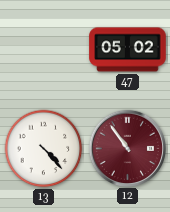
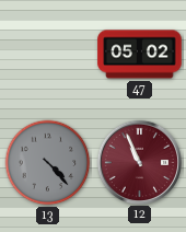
13 dial: white -> grey (48, 163)
12: 10:54 -> 10:56 (139, 162)
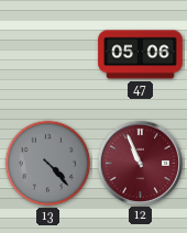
47: 05:02 -> 05:06 (141, 55)
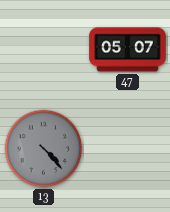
47: 05:06 -> 05:07 (128, 50)
12: 10:56 -> none (140, 163)
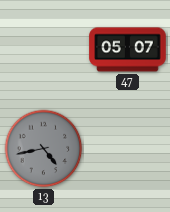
13: 4:23 -> 4:43 (44, 149)
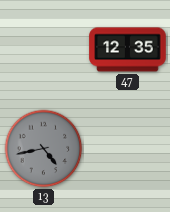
47: 05:07 -> 12:35 (128, 50)
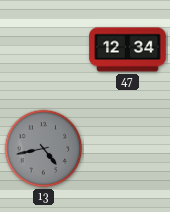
47: 12:35 -> 12:34 (128, 50)
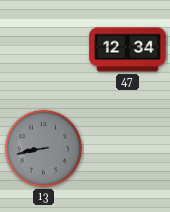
13: 4:43 -> 8:43 (44, 149)
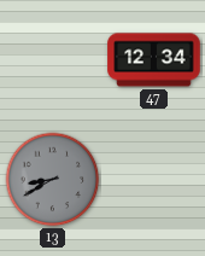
13: 8:43 -> 8:40 (53, 180)
